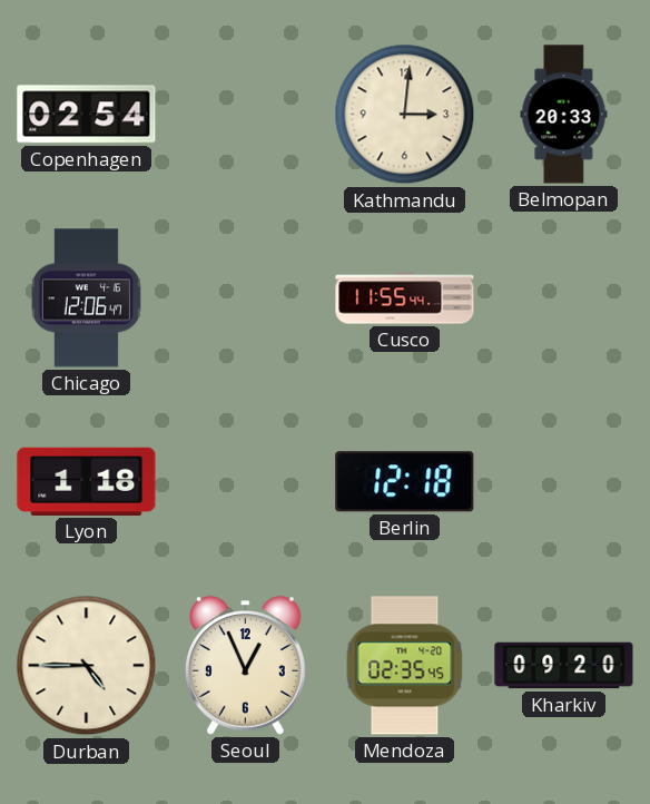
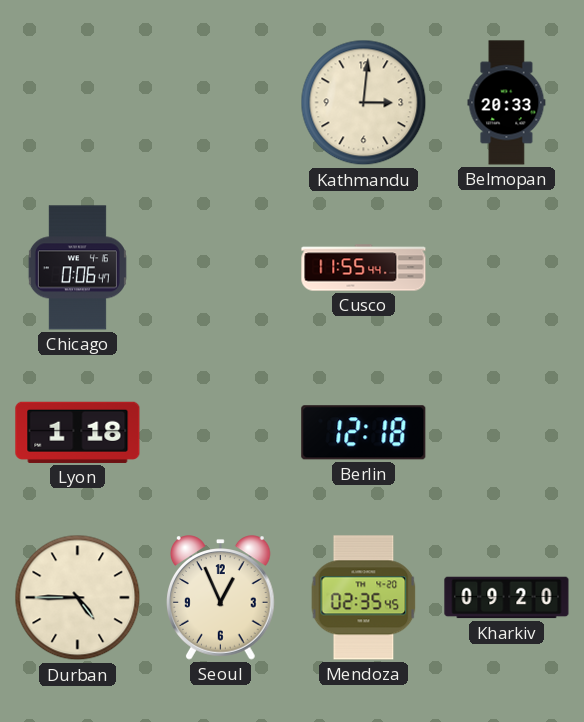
Copenhagen: 02:54 -> none (87, 115)
Chicago: 12:06 -> 0:06 (77, 268)
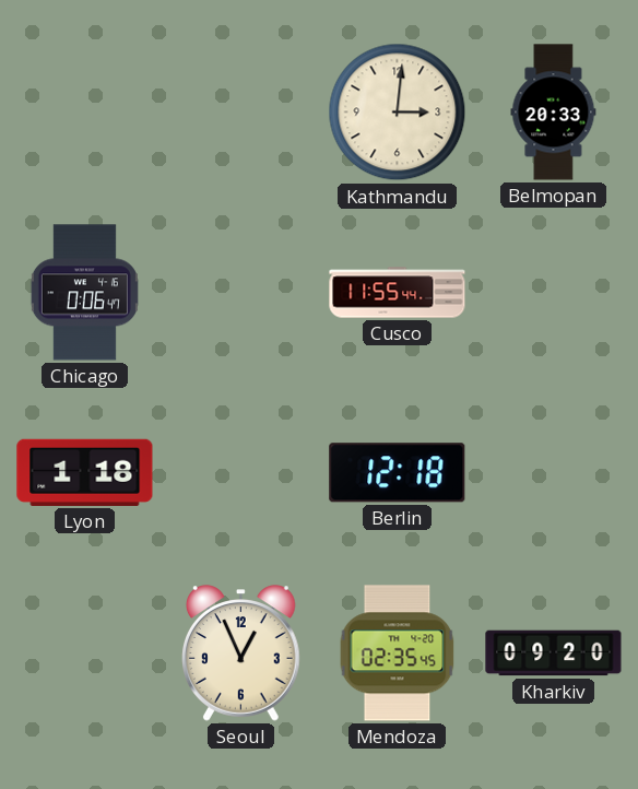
Durban: 4:45 -> none (78, 598)
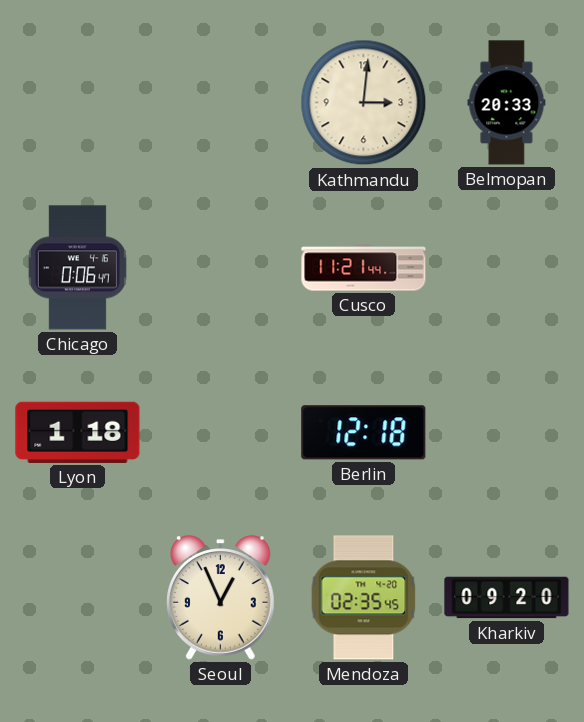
Cusco: 11:55 -> 11:21 (364, 268)
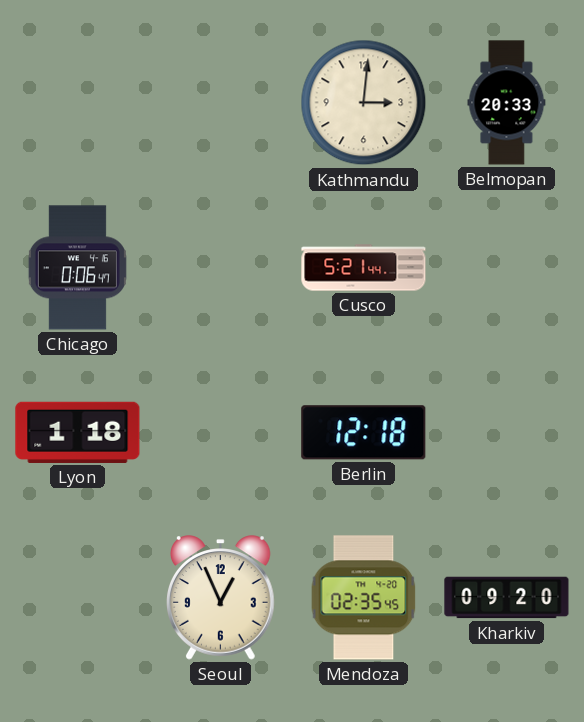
Cusco: 11:21 -> 5:21 (364, 268)
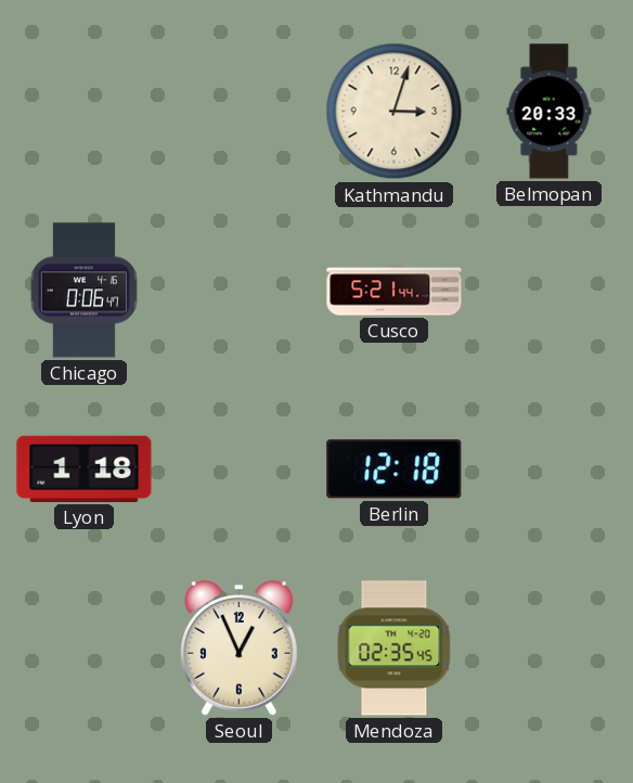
Kathmandu: 3:01 -> 3:03 (395, 112)
Kharkiv: 09:20 -> none (507, 598)
